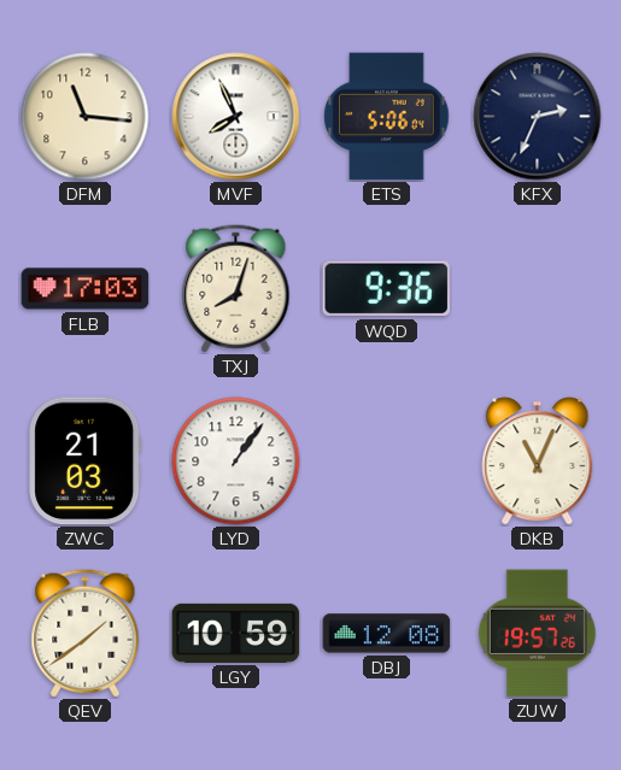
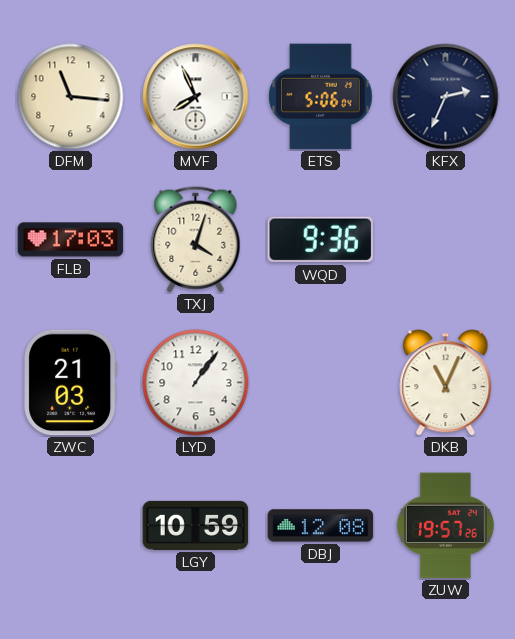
TXJ: 8:03 -> 4:03 (196, 240)
QEV: 1:39 -> none (86, 634)
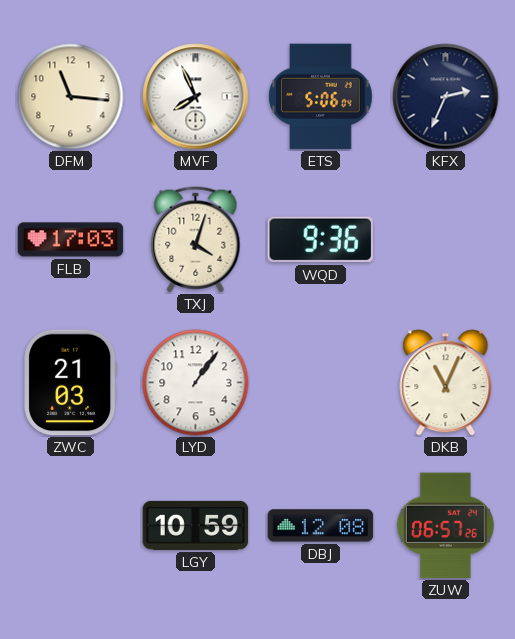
ZUW: 19:57 -> 06:57 (445, 526)
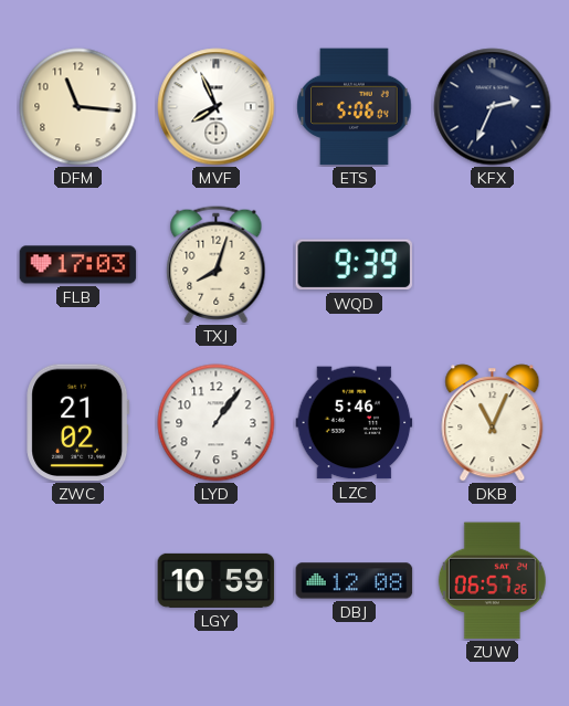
TXJ: 4:03 -> 8:03 (217, 265)
WQD: 9:36 -> 9:39 (355, 265)
ZWC: 21:03 -> 21:02 (78, 423)
LZC: none -> 5:46 (355, 423)
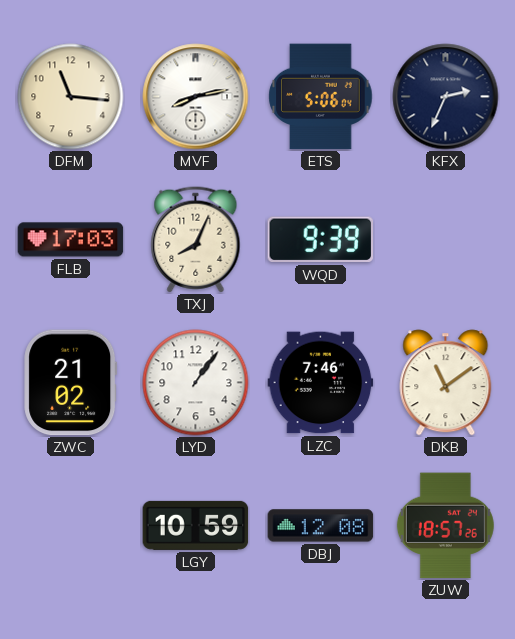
MVF: 7:56 -> 8:13 (196, 97)
TXJ: 8:03 -> 8:04 (196, 240)
LZC: 5:46 -> 7:46 (321, 383)
DKB: 11:04 -> 11:09 (446, 383)
ZUW: 06:57 -> 18:57 (445, 526)
